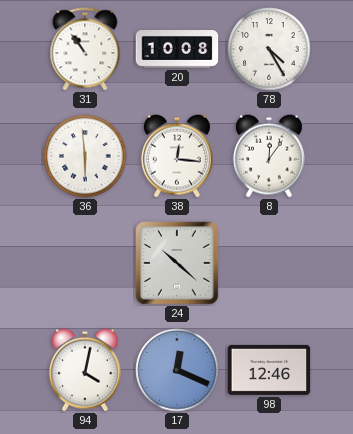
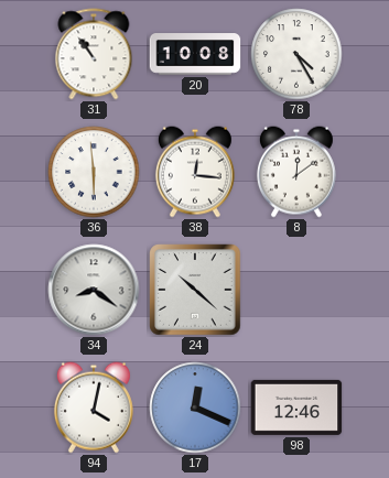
8: 12:06 -> 12:09 (296, 172)
34: none -> 8:21 (94, 290)
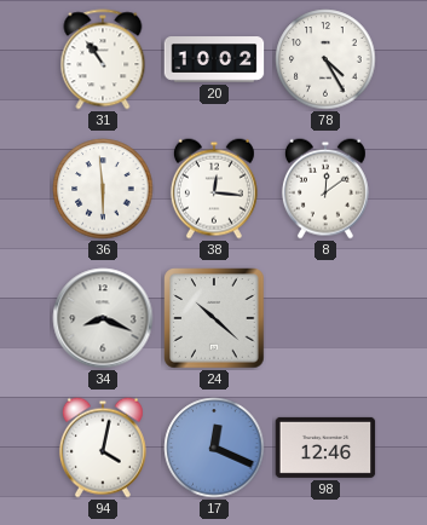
20: 10:08 -> 10:02 (214, 59)
34: 8:21 -> 8:19 (103, 318)
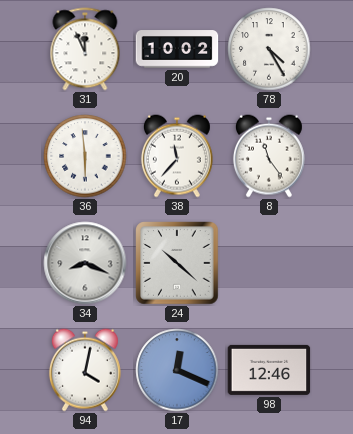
31: 10:54 -> 11:56 (85, 49)
38: 12:16 -> 11:37 (177, 156)
8: 12:09 -> 11:24 (269, 156)
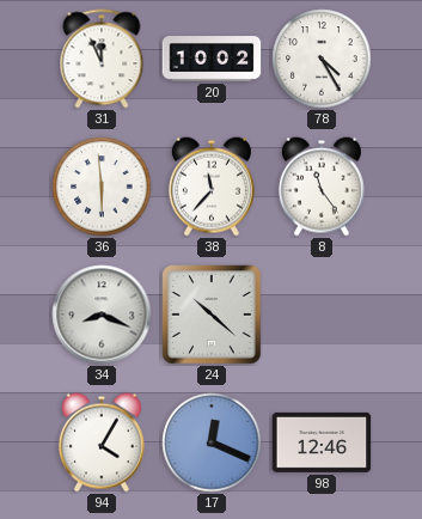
94: 4:02 -> 4:05 (102, 442)
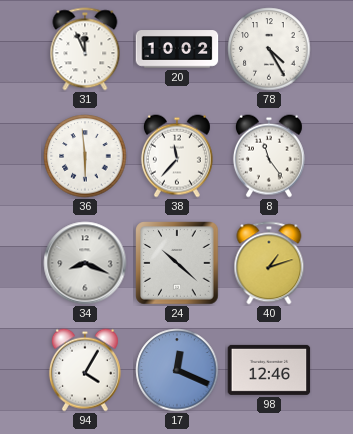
40: none -> 1:12 (269, 263)
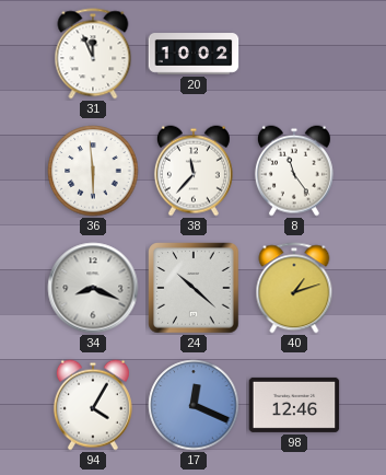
78: 4:25 -> none (269, 49)
